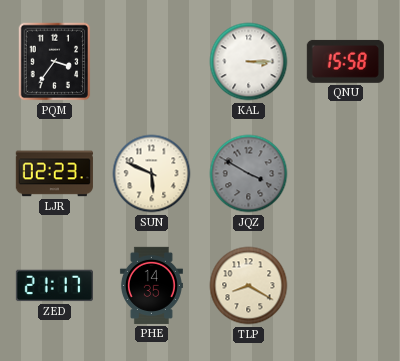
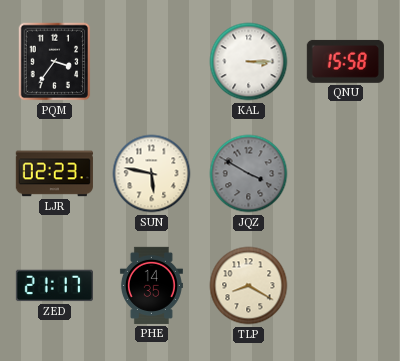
SUN: 5:49 -> 5:47 (152, 174)
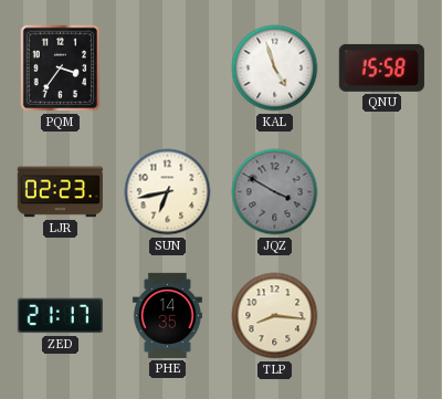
KAL: 3:15 -> 4:57 (275, 69)
SUN: 5:47 -> 6:43 (168, 192)
TLP: 8:20 -> 8:16 (275, 316)
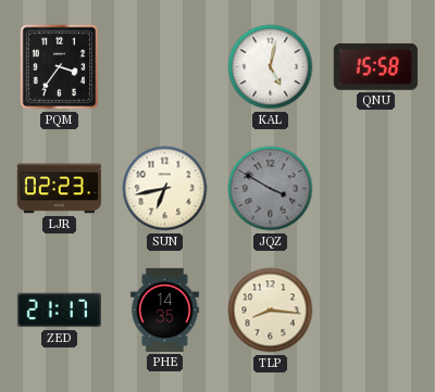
KAL: 4:57 -> 5:02 (271, 67)
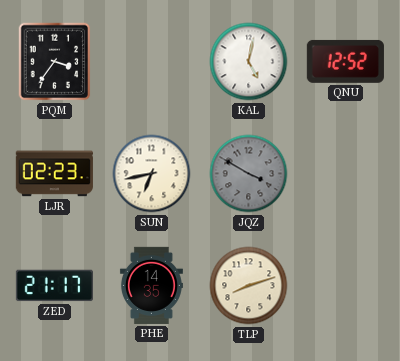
QNU: 15:58 -> 12:52 (345, 61)
TLP: 8:16 -> 8:12 (249, 286)
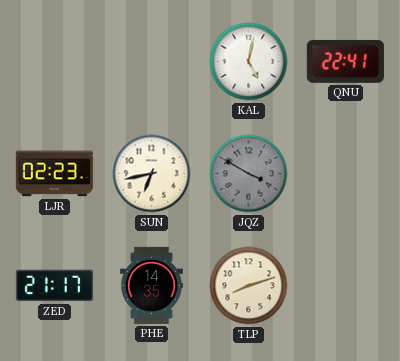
PQM: 3:36 -> none (55, 62)
QNU: 12:52 -> 22:41 (345, 61)
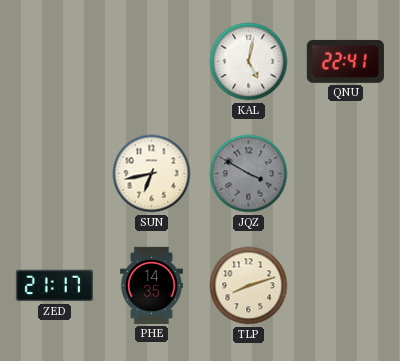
LJR: 02:23 -> none (54, 174)
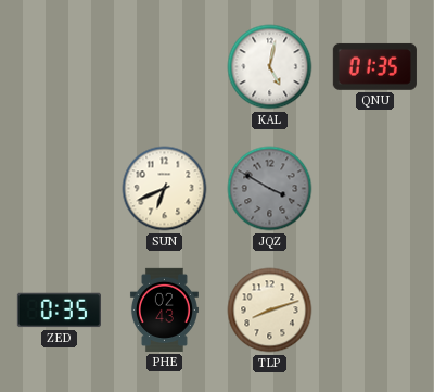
QNU: 22:41 -> 01:35 (374, 66)
SUN: 6:43 -> 6:41 (165, 189)
ZED: 21:17 -> 0:35 (59, 311)
PHE: 14:35 -> 02:43 (164, 309)
